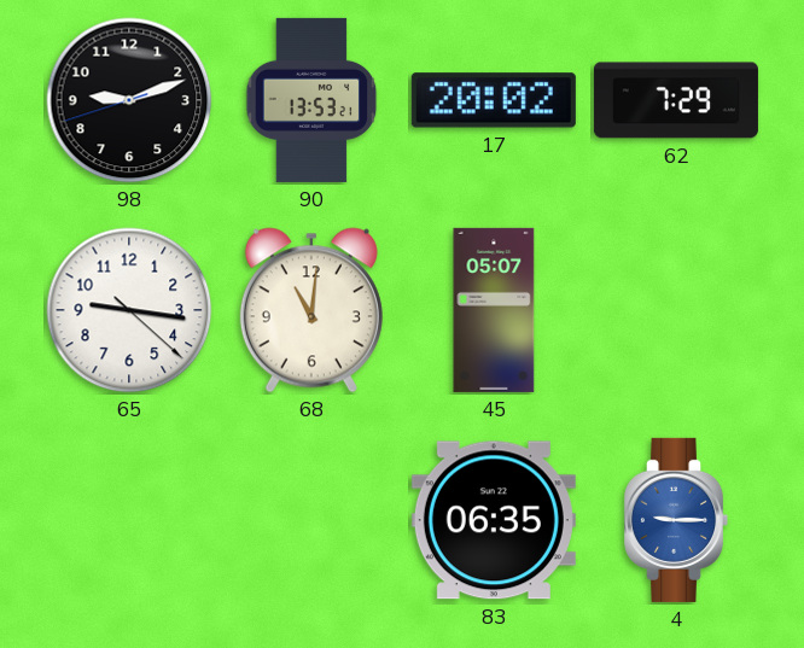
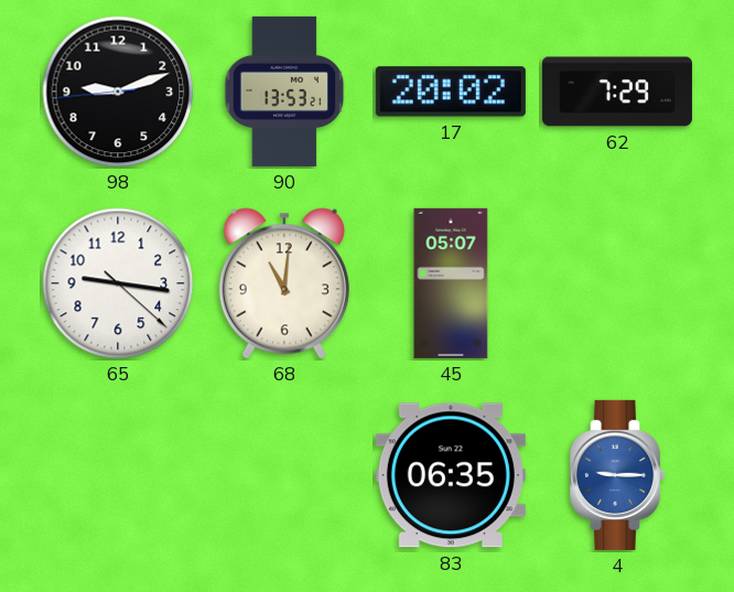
98: 9:11:42 -> 9:11:44 (118, 92)
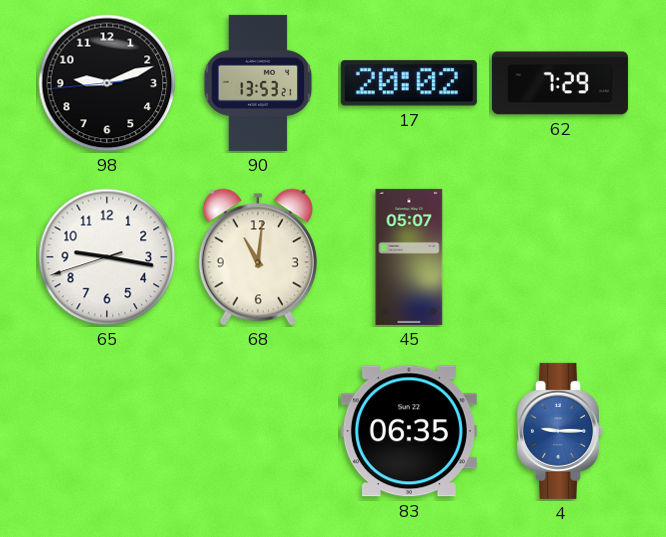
65: 9:16:22 -> 9:16:42 (107, 257)
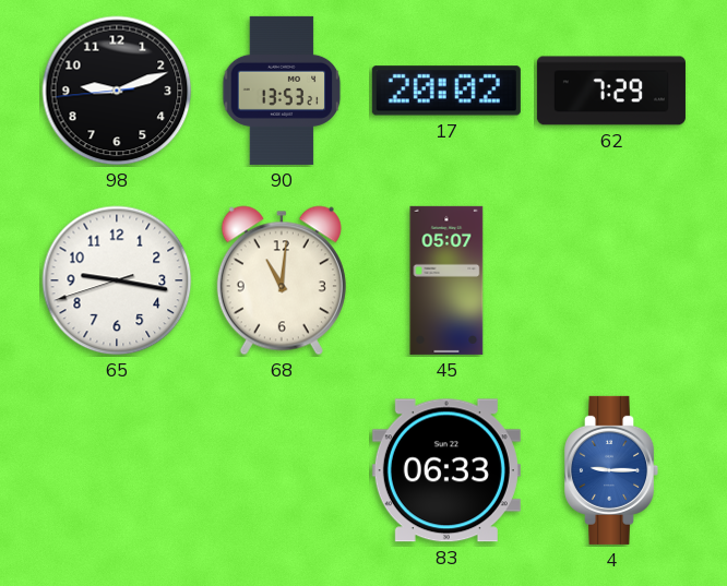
83: 06:35 -> 06:33 (446, 470)
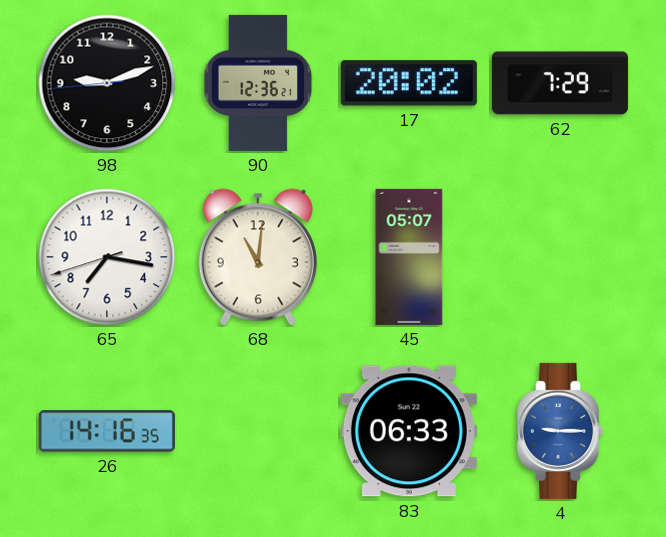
90: 13:53 -> 12:36 (258, 83)
65: 9:16 -> 7:16 (107, 257)
26: none -> 14:16 (107, 431)
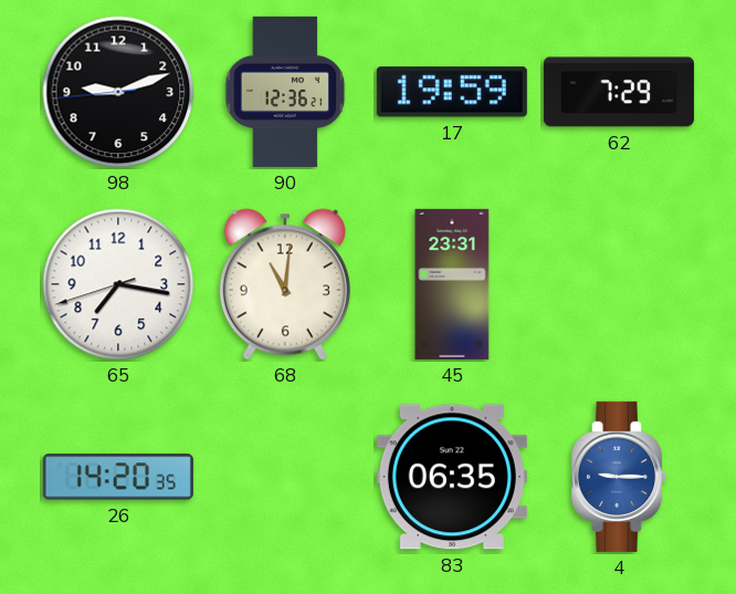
17: 20:02 -> 19:59 (452, 92)
45: 05:07 -> 23:31 (452, 284)
26: 14:16 -> 14:20 (118, 477)
83: 06:33 -> 06:35 (452, 477)
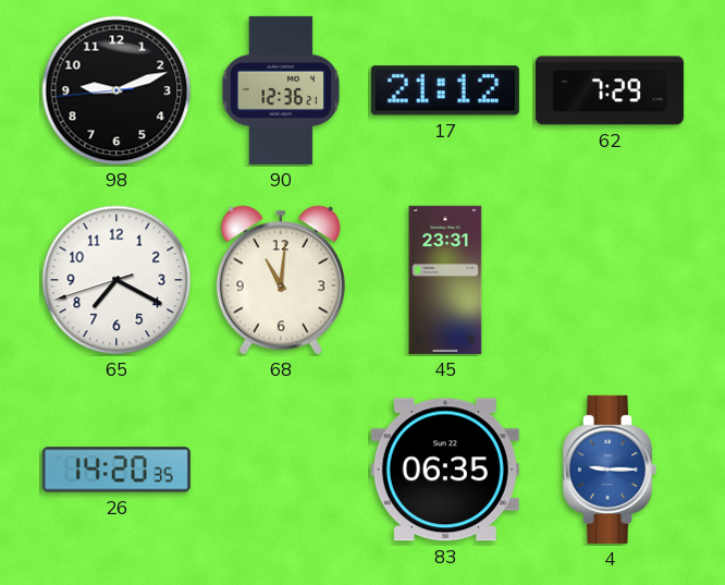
17: 19:59 -> 21:12 (445, 90)
65: 7:16 -> 7:19 (116, 280)
